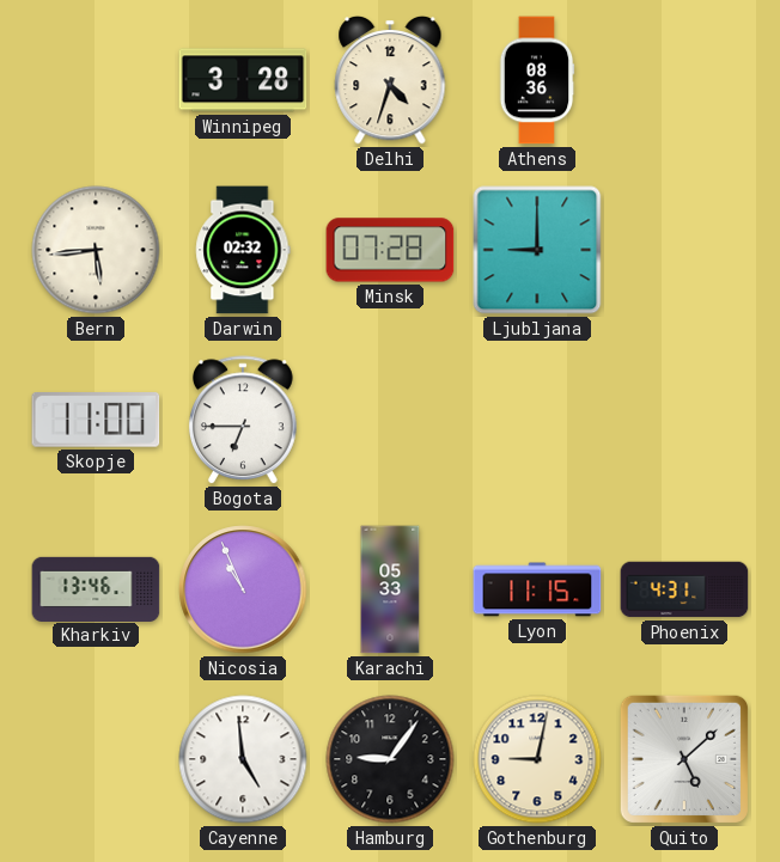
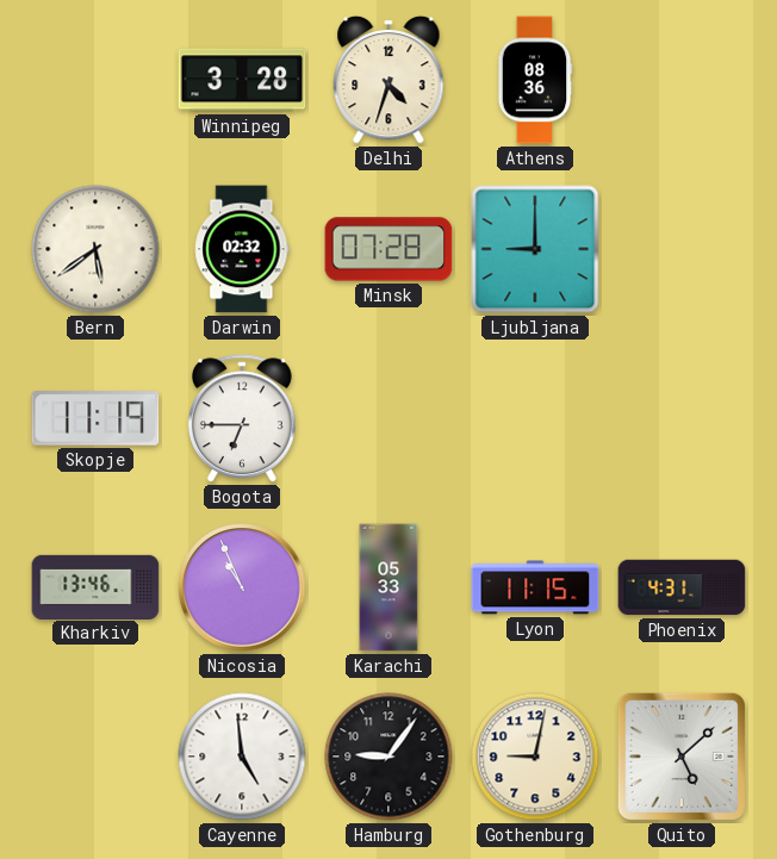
Bern: 5:44 -> 5:39 (95, 249)
Skopje: 11:00 -> 11:19 (95, 419)
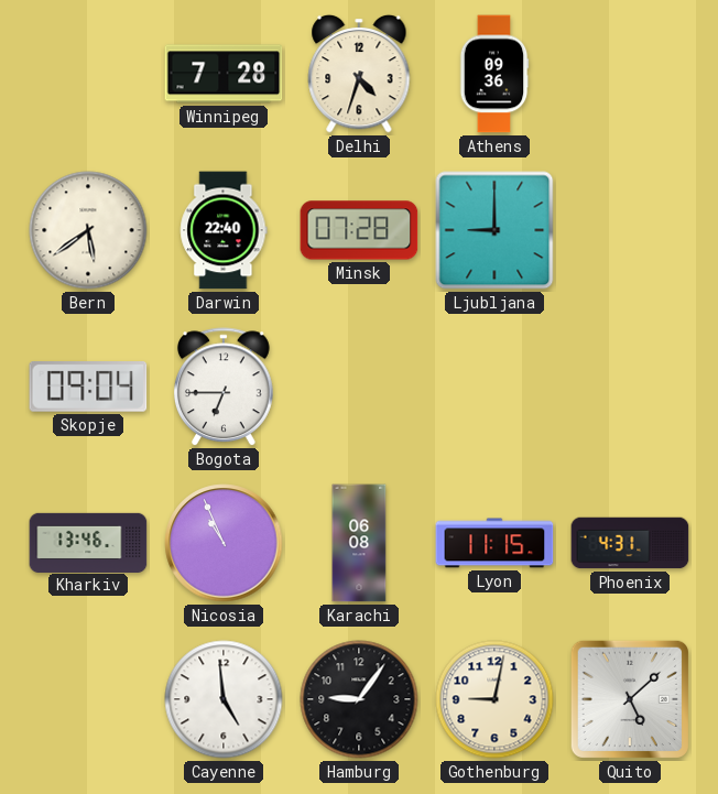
Winnipeg: 3:28 -> 7:28 (224, 74)
Athens: 08:36 -> 09:36 (494, 74)
Darwin: 02:32 -> 22:40 (224, 230)
Skopje: 11:19 -> 09:04 (88, 388)
Karachi: 05:33 -> 06:08 (359, 543)
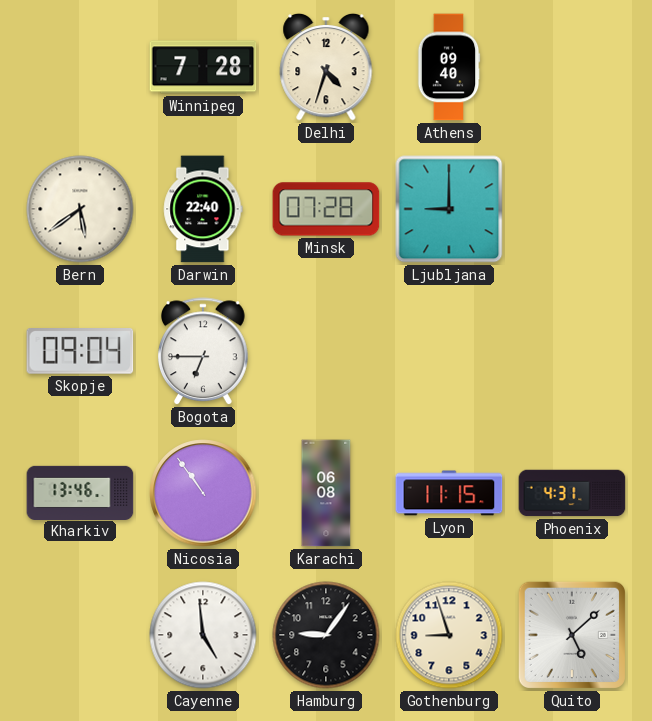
Athens: 09:36 -> 09:40 (449, 67)
Nicosia: 10:56 -> 10:54 (203, 493)
Gothenburg: 9:02 -> 8:57 (449, 635)
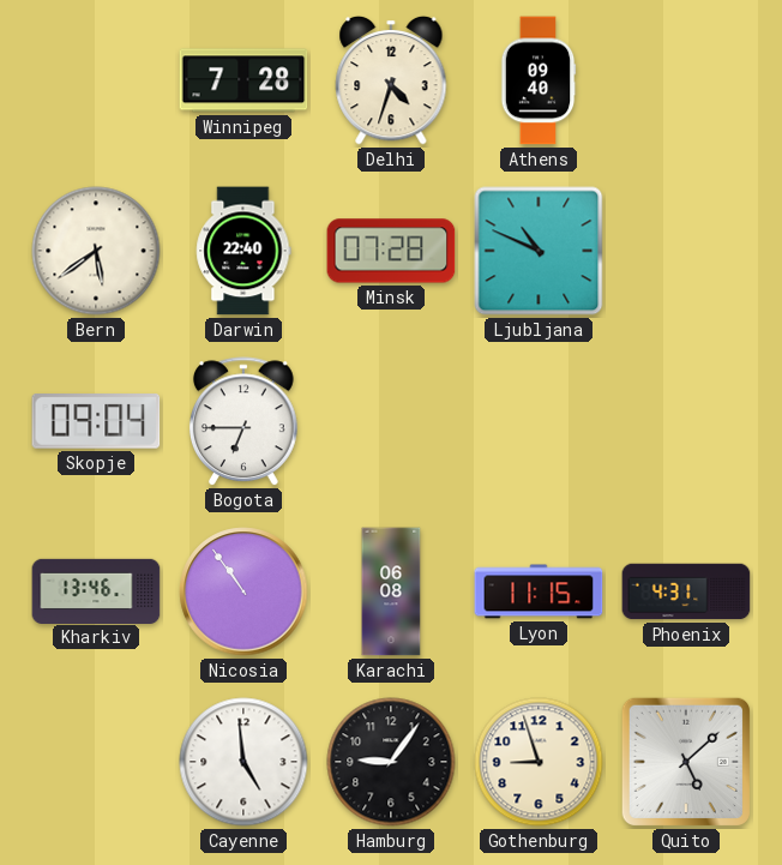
Ljubljana: 9:00 -> 10:49 (539, 251)
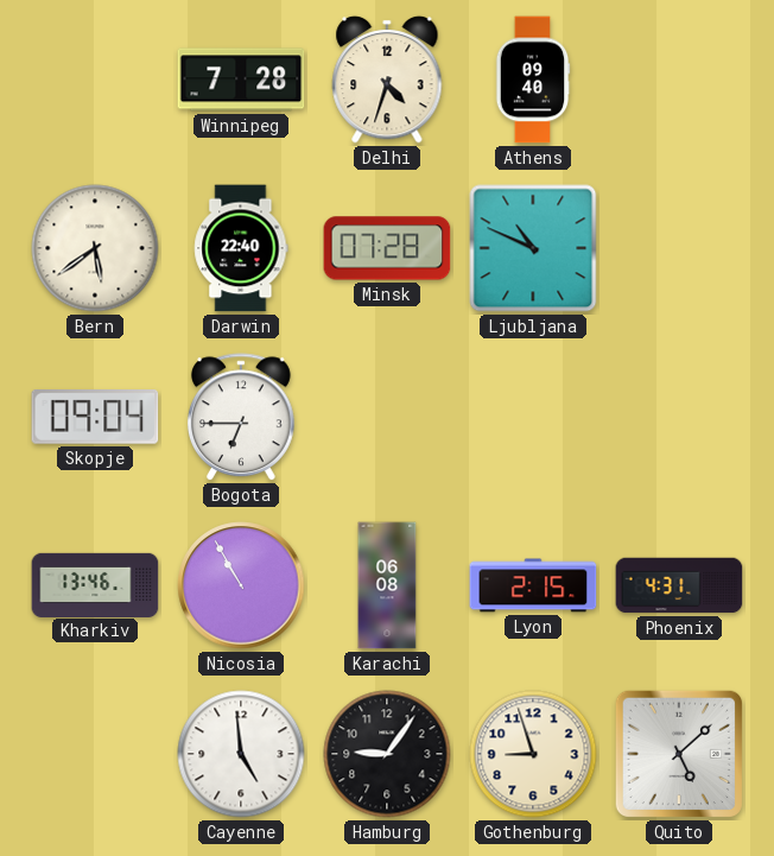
Nicosia: 10:54 -> 10:55 (241, 585)
Lyon: 11:15 -> 2:15 (533, 585)
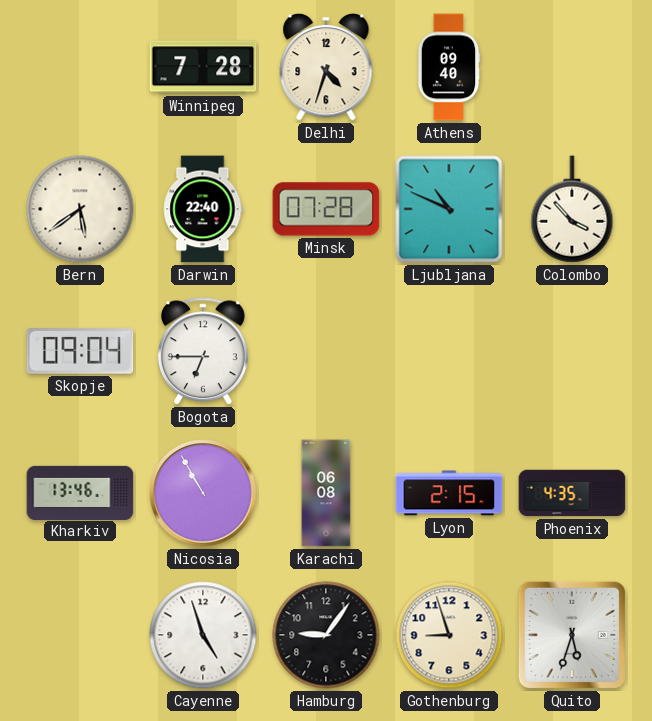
Colombo: none -> 3:53 (572, 209)
Phoenix: 4:31 -> 4:35 (572, 493)
Cayenne: 4:59 -> 4:57 (203, 635)
Quito: 5:08 -> 5:33 (572, 635)
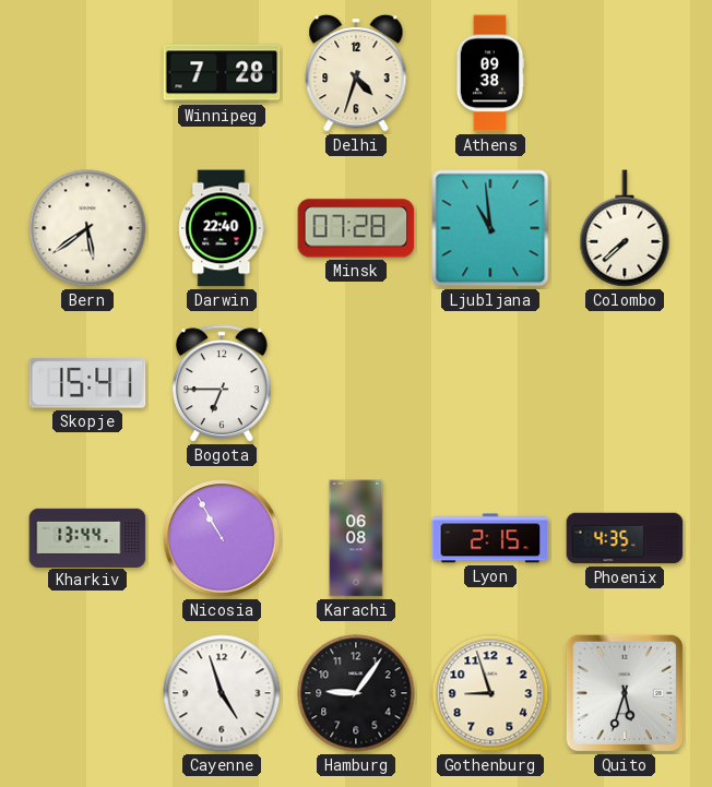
Athens: 09:40 -> 09:38 (490, 73)
Ljubljana: 10:49 -> 10:59 (490, 228)
Colombo: 3:53 -> 7:38 (625, 228)
Skopje: 09:04 -> 15:41 (87, 384)
Kharkiv: 13:46 -> 13:44 (87, 537)
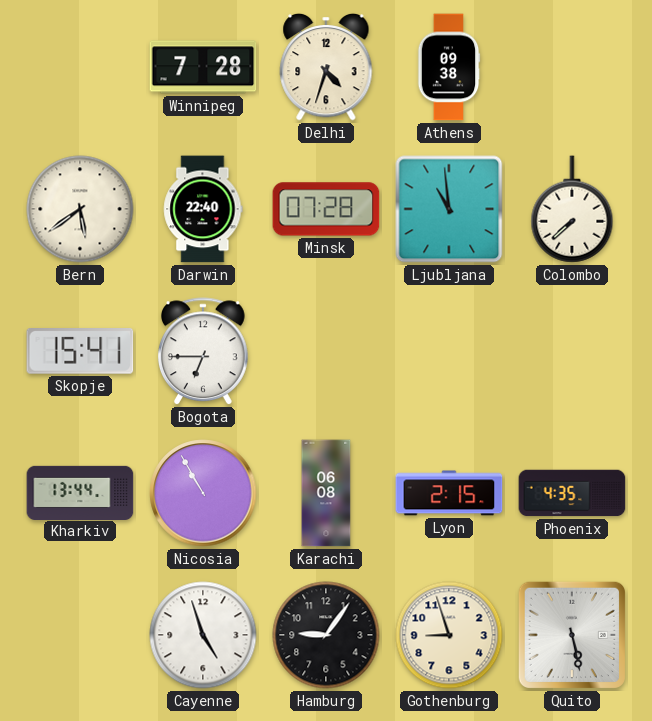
Quito: 5:33 -> 5:28 (572, 635)
